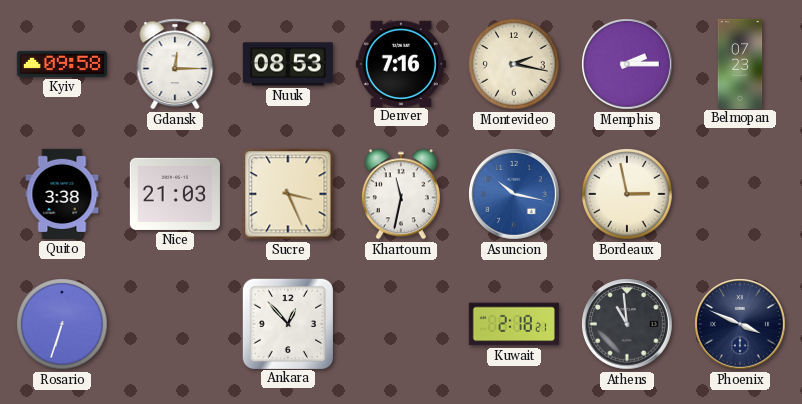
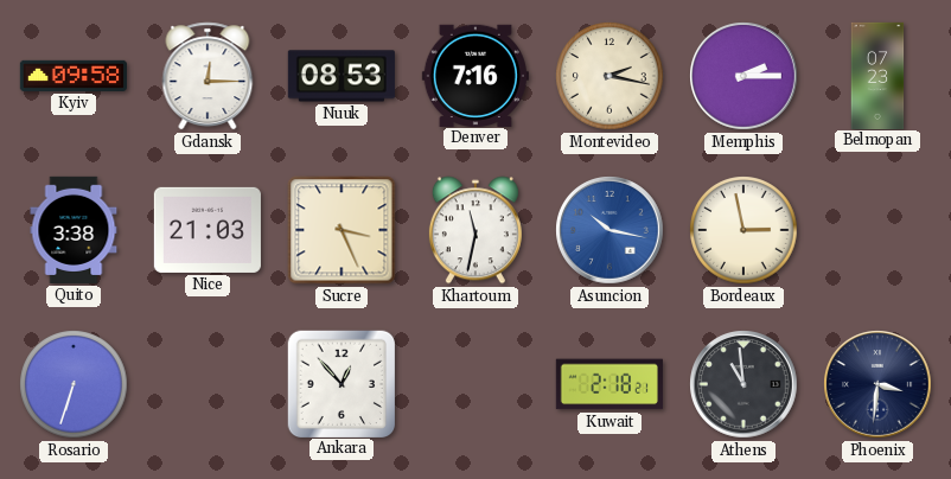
Phoenix: 3:49 -> 3:31 (877, 384)
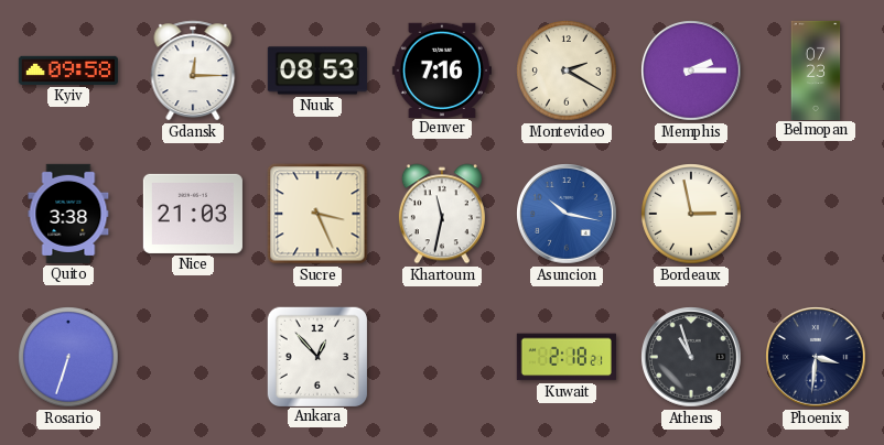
Montevideo: 2:17 -> 2:20 (567, 70)
Athens: 10:59 -> 10:57 (691, 357)
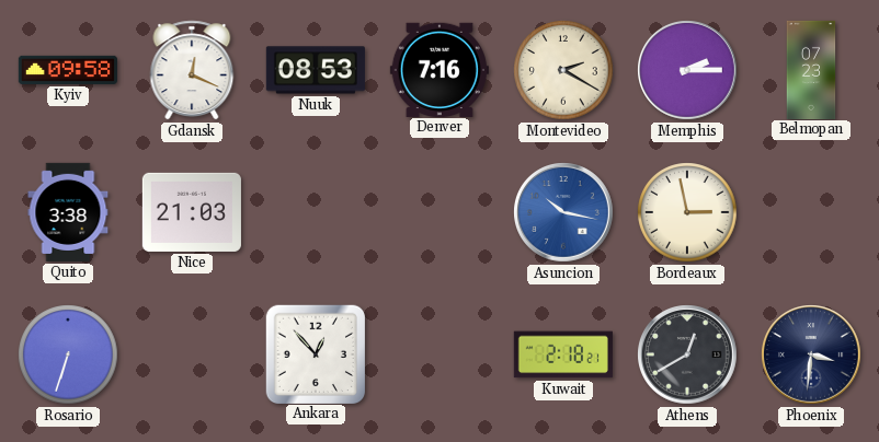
Gdansk: 12:15 -> 12:19 (192, 70)
Sucre: 3:26 -> none (317, 214)
Khartoum: 11:32 -> none (442, 214)
Athens: 10:57 -> 12:40 (687, 354)
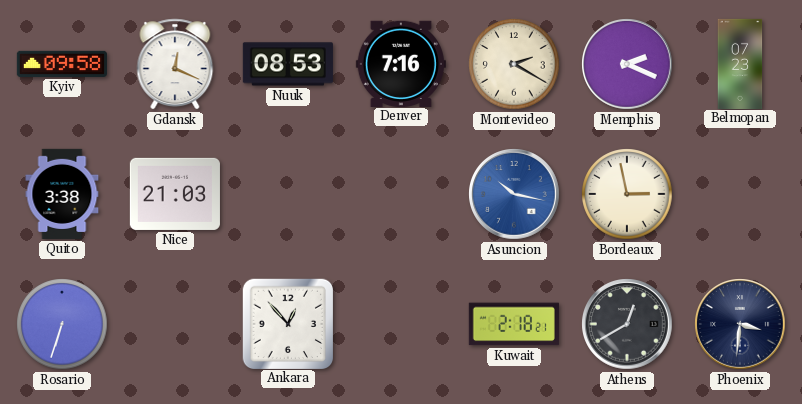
Memphis: 2:15 -> 2:19 (627, 64)
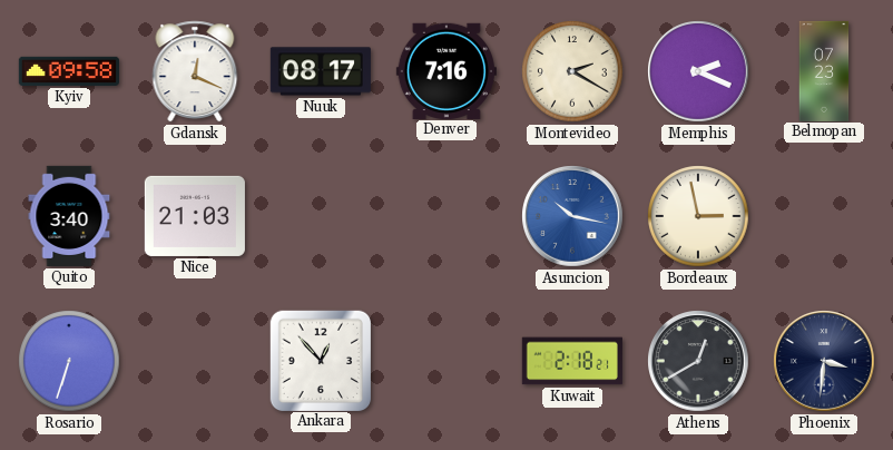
Nuuk: 08:53 -> 08:17 (321, 71)
Quito: 3:38 -> 3:40 (69, 216)
